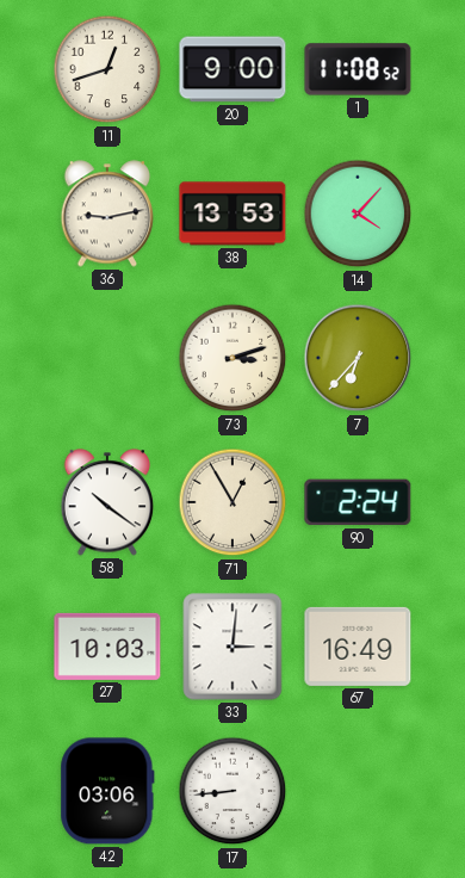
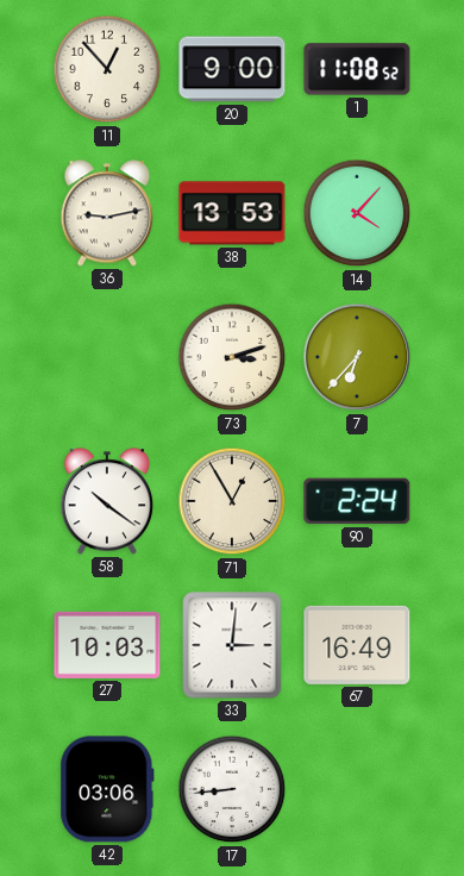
11: 12:42 -> 12:53 (107, 69)
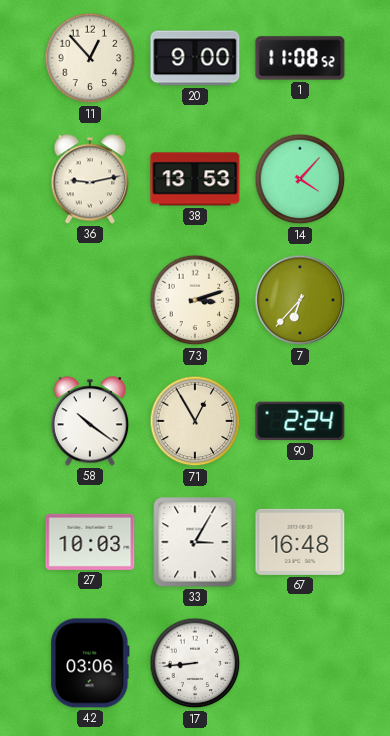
33: 3:01 -> 3:05 (195, 542)
67: 16:49 -> 16:48 (300, 542)
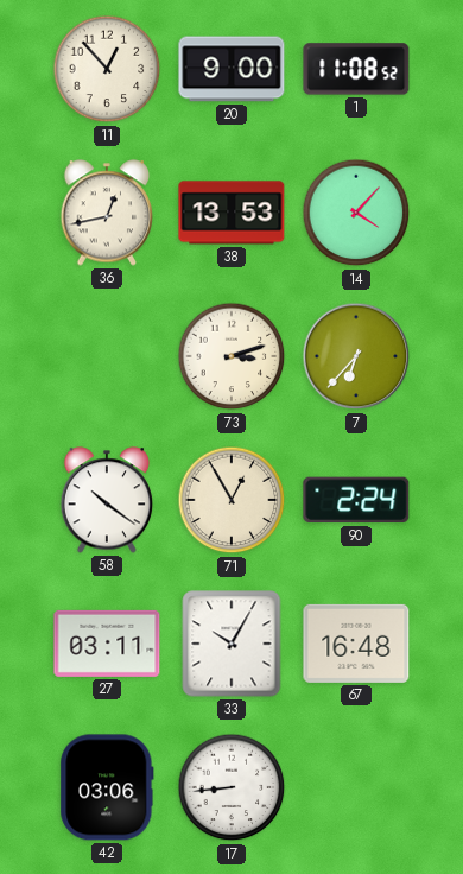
36: 9:13 -> 12:43 (107, 213)
27: 10:03 -> 03:11 (107, 644)
33: 3:05 -> 10:05 (231, 644)
